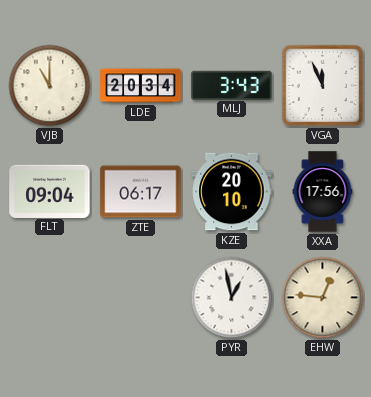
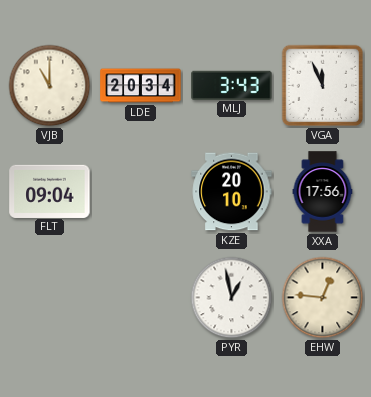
ZTE: 06:17 -> none (141, 192)
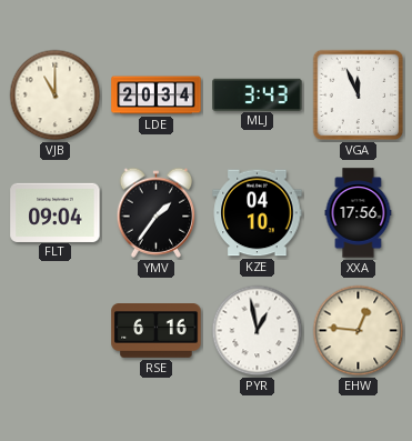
YMV: none -> 1:36 (157, 212)
KZE: 20:10 -> 04:10 (258, 213)
RSE: none -> 6:16 (157, 331)
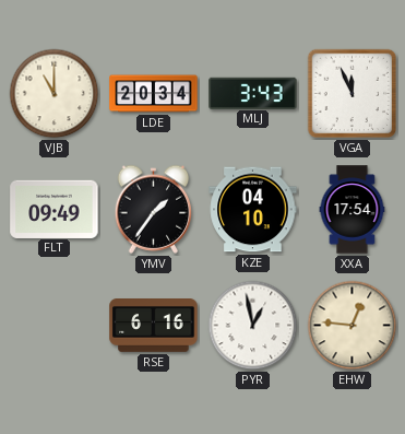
FLT: 09:04 -> 09:49 (55, 209)
XXA: 17:56 -> 17:54 (353, 210)
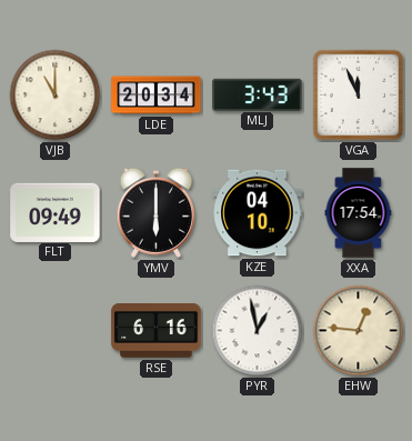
YMV: 1:36 -> 6:00 (157, 212)
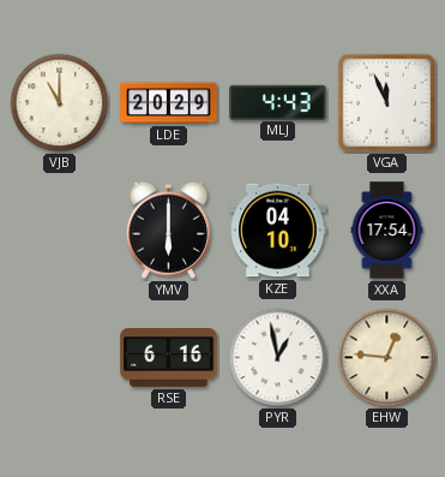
LDE: 20:34 -> 20:29 (169, 103)
MLJ: 3:43 -> 4:43 (278, 102)
FLT: 09:49 -> none (56, 212)
